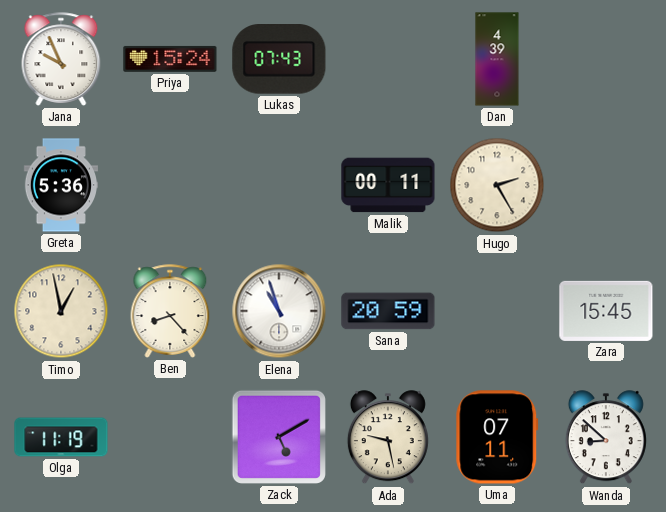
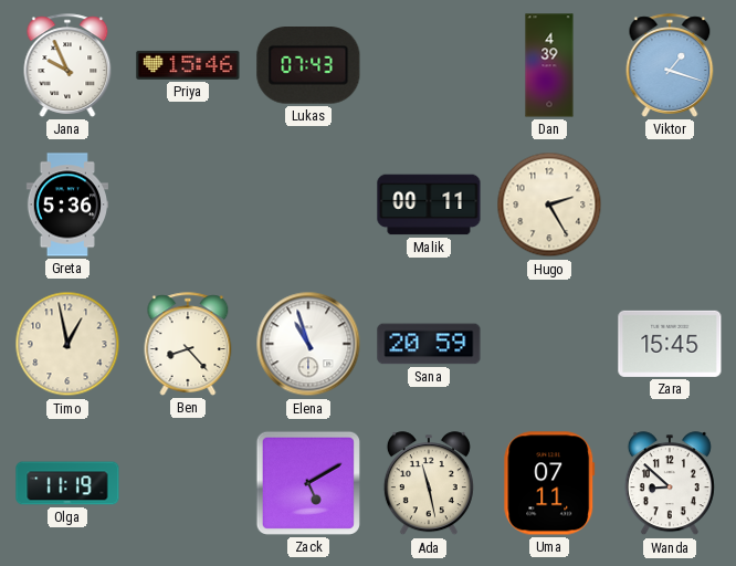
Priya: 15:24 -> 15:46 (188, 65)
Viktor: none -> 1:18 (670, 65)
Ada: 9:28 -> 11:28 (429, 484)
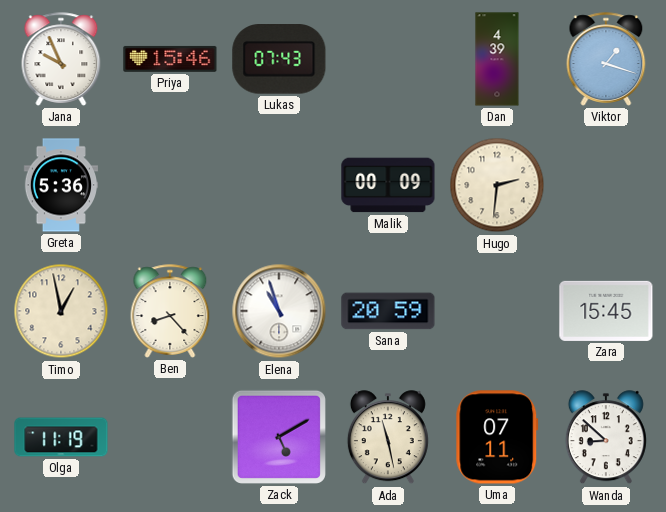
Malik: 00:11 -> 00:09 (388, 185)
Hugo: 2:25 -> 2:31 (497, 185)
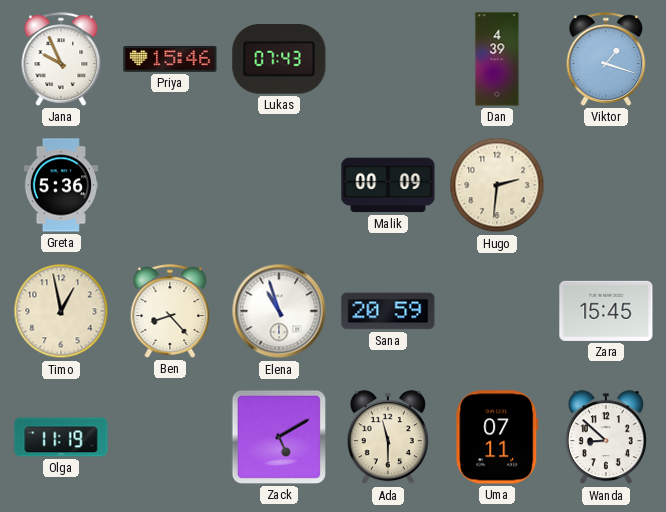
Ada: 11:28 -> 11:30 (388, 438)
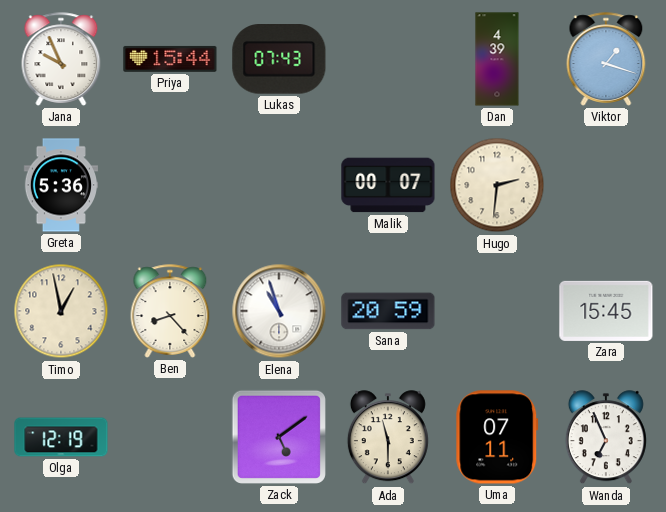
Priya: 15:46 -> 15:44 (170, 59)
Malik: 00:09 -> 00:07 (388, 185)
Olga: 11:19 -> 12:19 (61, 437)
Zack: 5:10 -> 5:09 (279, 437)
Wanda: 8:52 -> 6:56 (606, 438)
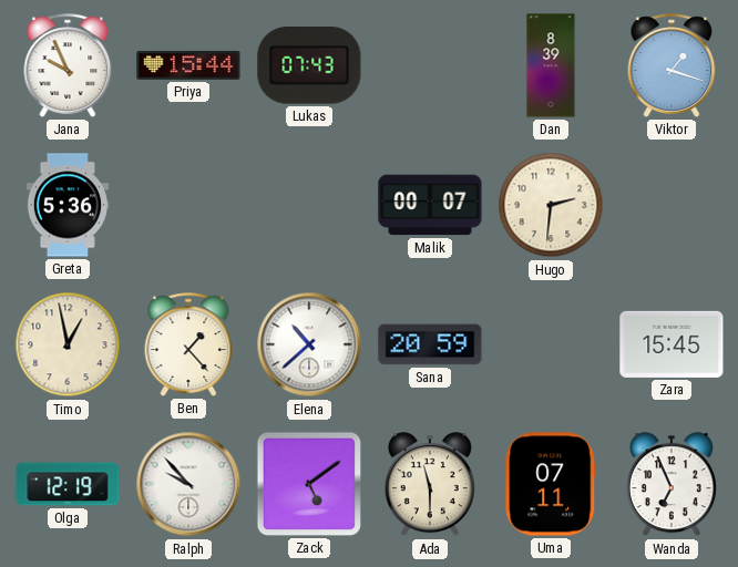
Dan: 4:39 -> 8:39 (551, 65)
Ben: 8:23 -> 1:23 (188, 344)
Elena: 10:57 -> 10:38 (309, 344)
Ralph: none -> 9:53 (188, 484)
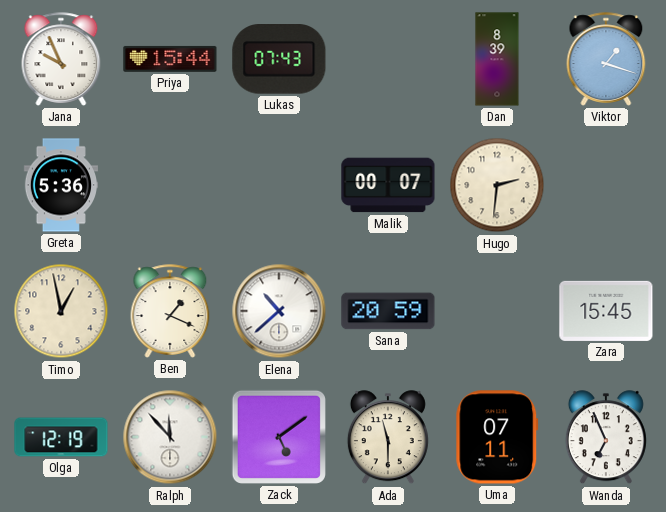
Ben: 1:23 -> 1:19 (170, 311)
Ralph: 9:53 -> 11:53 (170, 437)
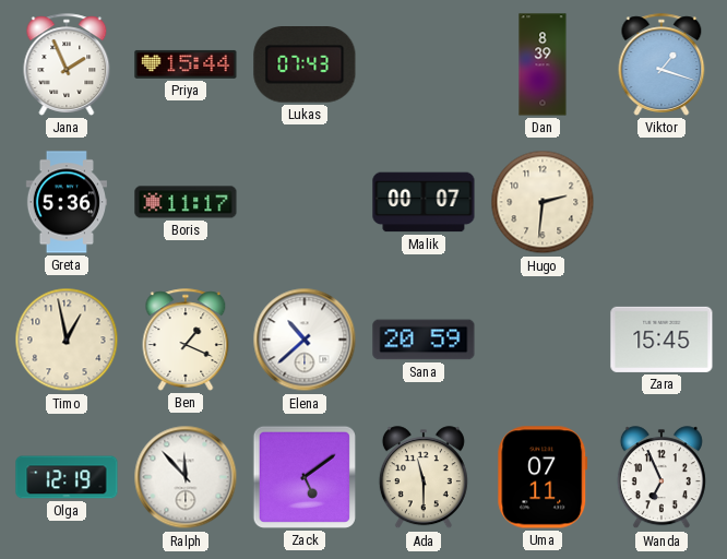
Jana: 9:56 -> 1:56 (67, 64)
Boris: none -> 11:17 (186, 202)
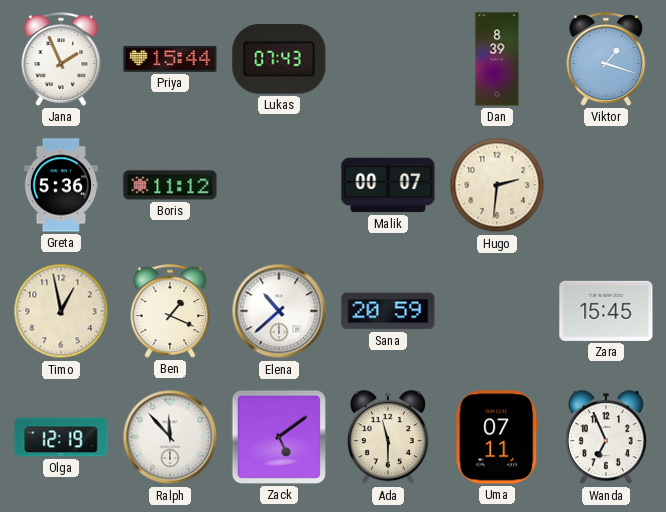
Boris: 11:17 -> 11:12 (170, 185)
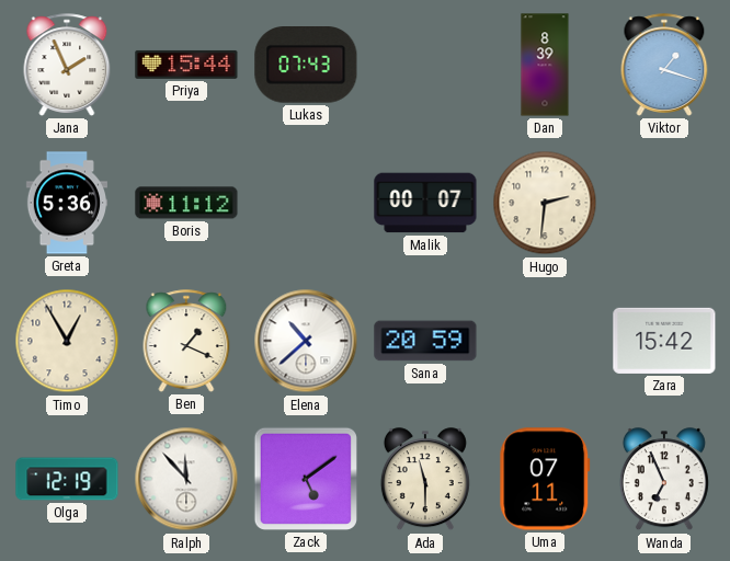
Timo: 12:58 -> 12:55 (67, 341)
Zara: 15:45 -> 15:42 (664, 341)
